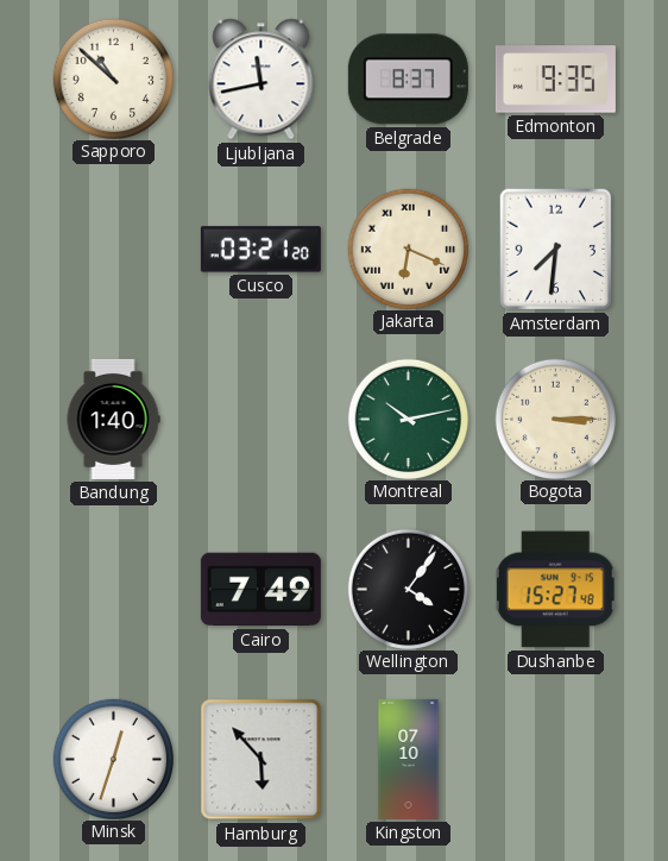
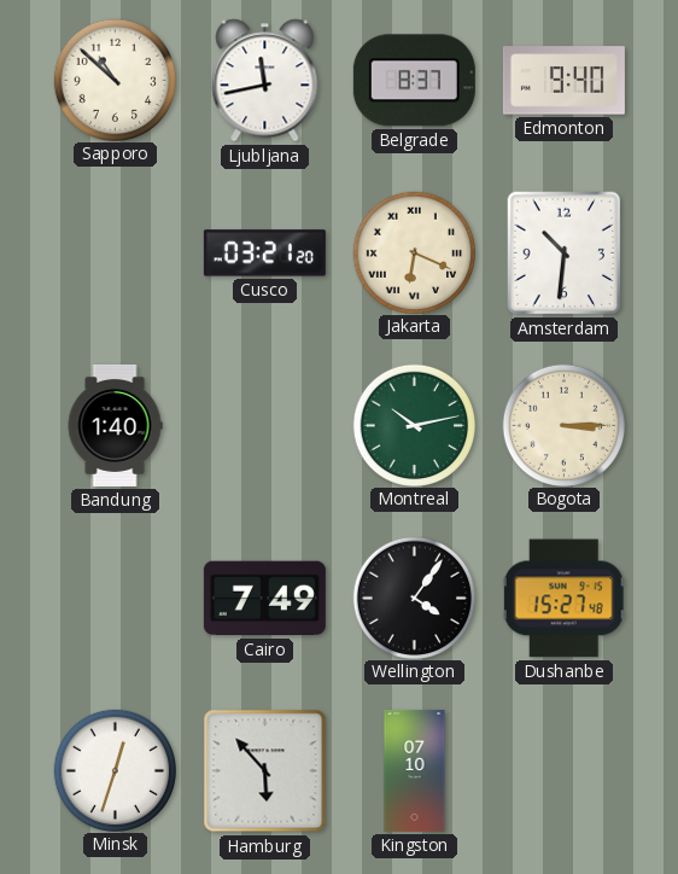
Edmonton: 9:35 -> 9:40 (563, 81)
Amsterdam: 7:31 -> 10:31 (565, 254)
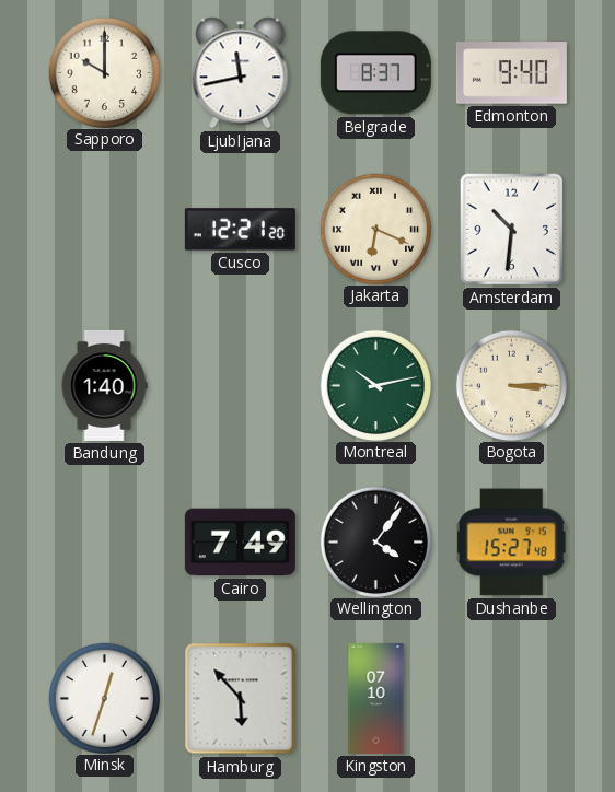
Sapporo: 10:52 -> 10:00 (104, 72)
Cusco: 03:21 -> 12:21 (240, 230)
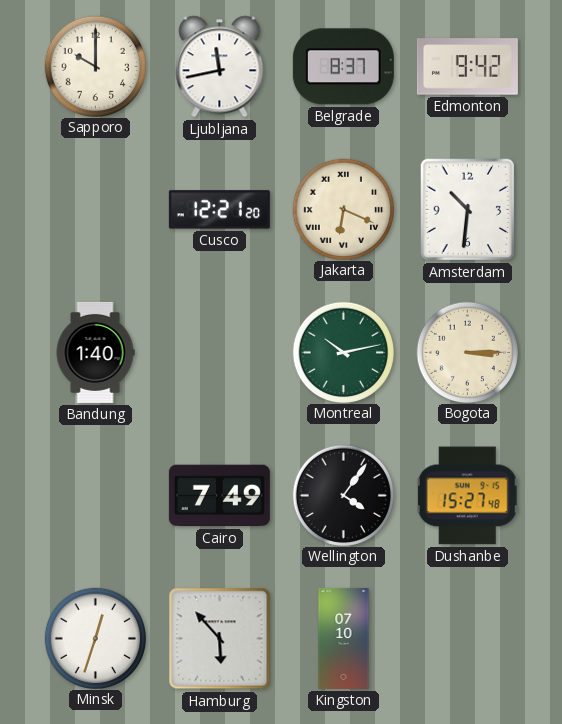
Edmonton: 9:40 -> 9:42 (467, 67)
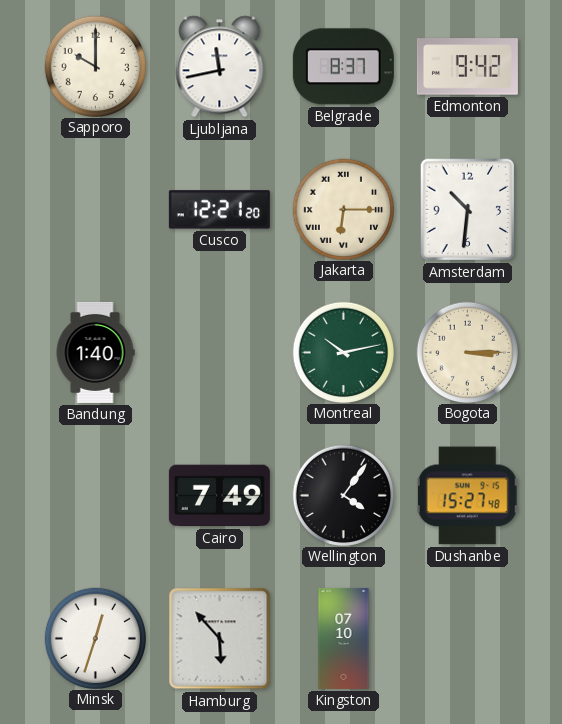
Jakarta: 6:19 -> 6:15 (343, 209)
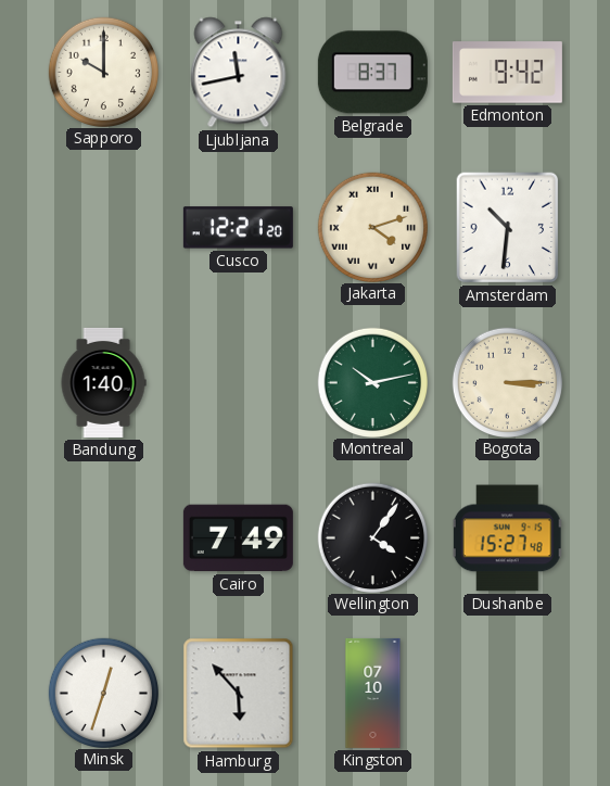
Jakarta: 6:15 -> 4:12 (372, 227)
